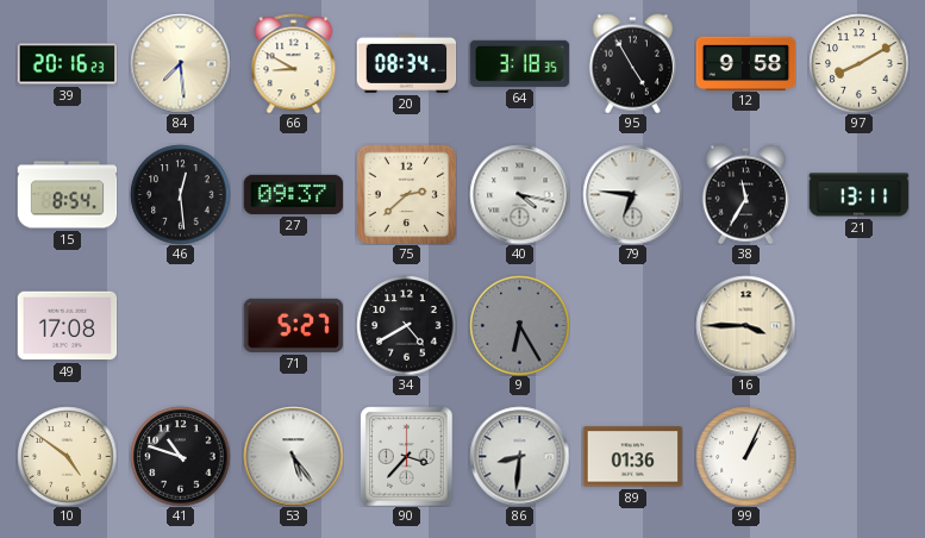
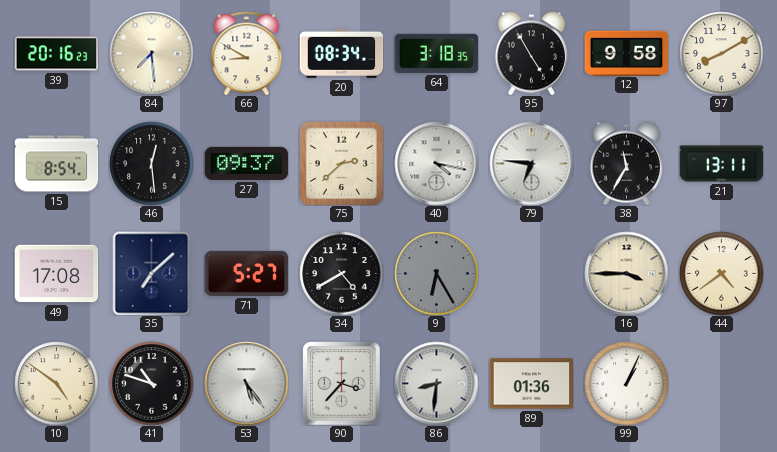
35: none -> 7:08 (152, 273)
44: none -> 4:39 (721, 273)
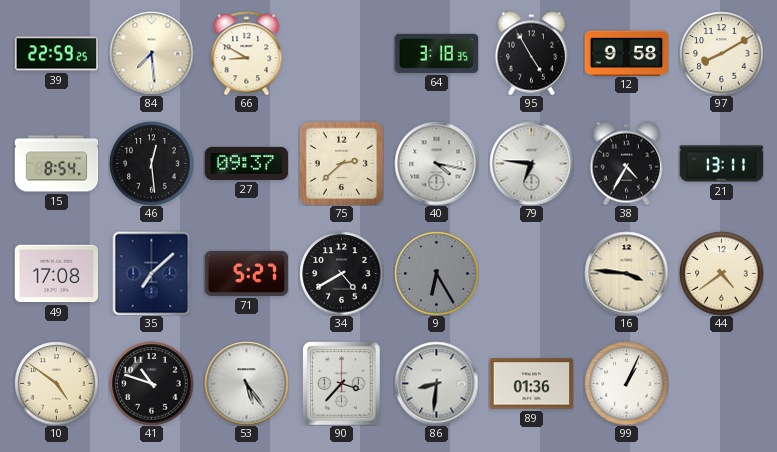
39: 20:16 -> 22:59 (56, 54)
20: 08:34 -> none (341, 53)
38: 11:35 -> 4:35 (626, 163)
16: 3:45 -> 3:46 (626, 273)
